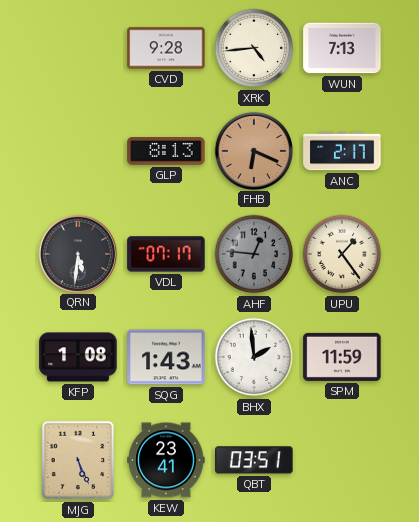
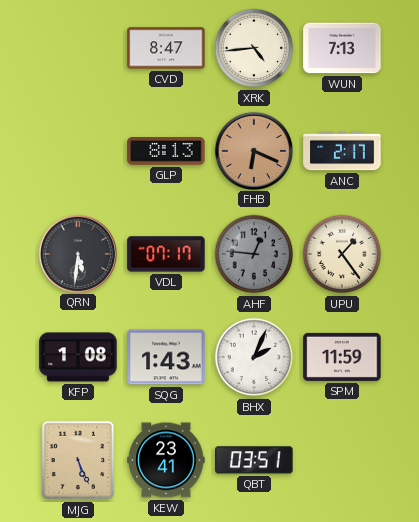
CVD: 9:28 -> 8:47 (166, 48)
BHX: 1:59 -> 2:04 (254, 357)
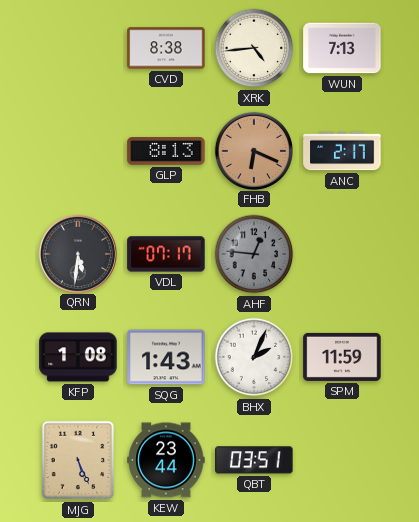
CVD: 8:47 -> 8:38 (166, 48)
UPU: 1:24 -> none (342, 254)
KEW: 23:41 -> 23:44 (166, 460)
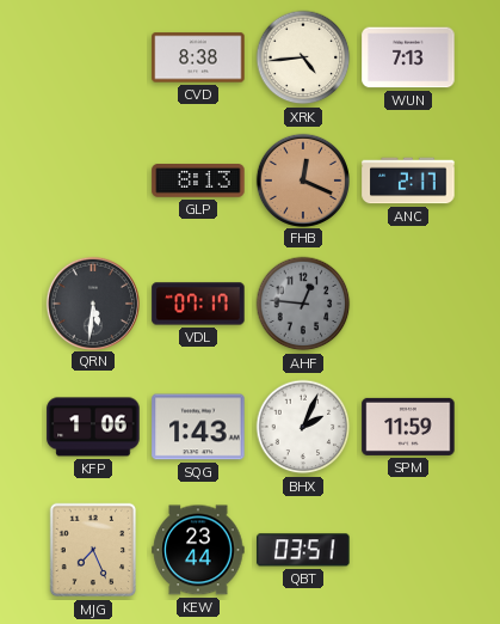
FHB: 6:19 -> 12:19 (302, 179)
KFP: 1:08 -> 1:06 (93, 427)
MJG: 5:26 -> 7:26 (93, 550)
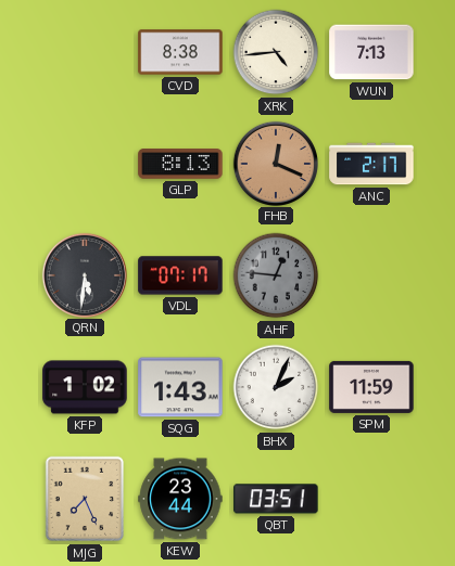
KFP: 1:06 -> 1:02 (85, 387)
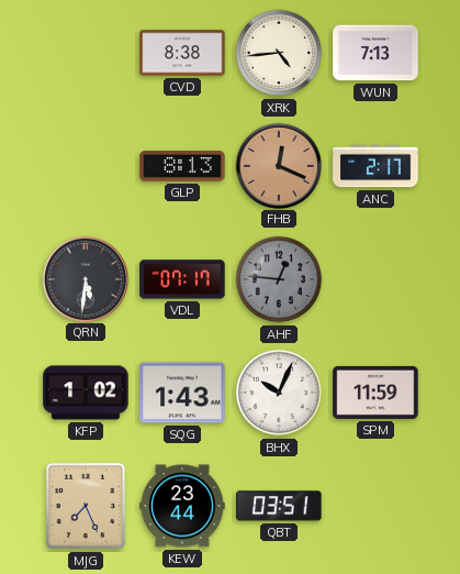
BHX: 2:04 -> 10:04 (279, 393)
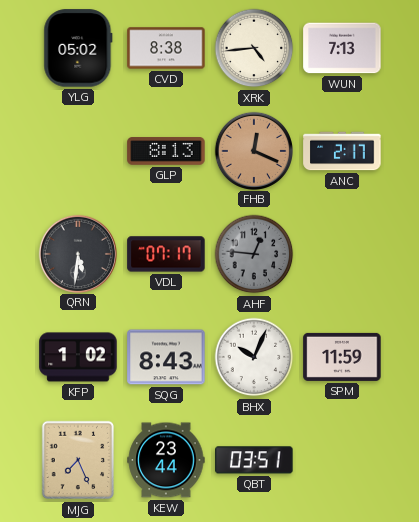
YLG: none -> 05:02 (78, 48)
SQG: 1:43 -> 8:43 (166, 357)
